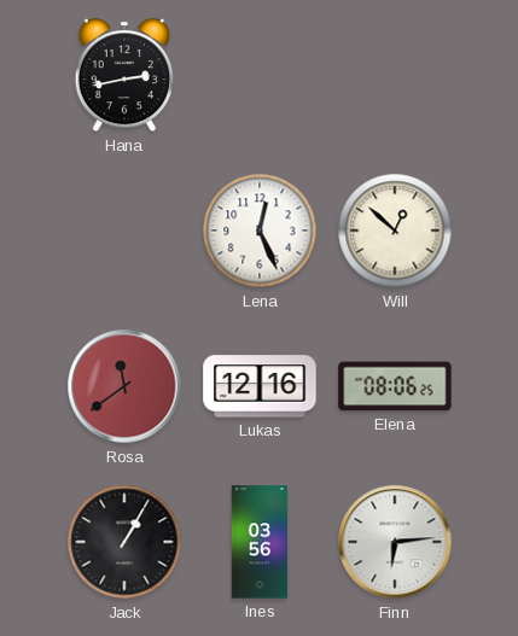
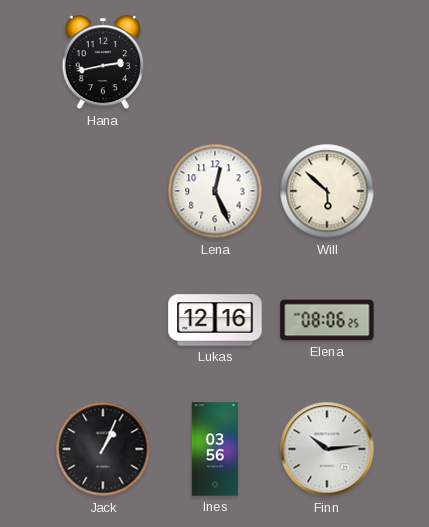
Will: 12:52 -> 5:52 (327, 191)
Rosa: 11:39 -> none (124, 386)
Jack: 1:05 -> 1:04 (103, 449)
Finn: 6:14 -> 10:14 (327, 449)
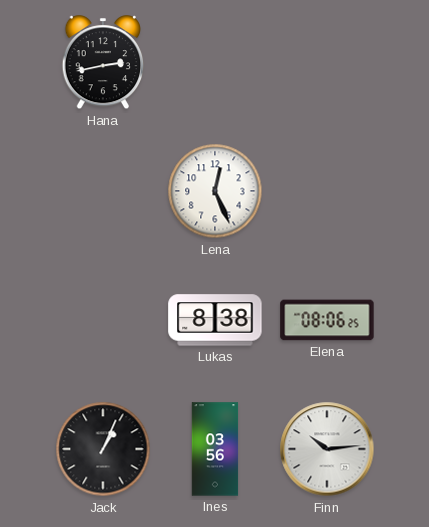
Will: 5:52 -> none (327, 191)
Lukas: 12:16 -> 8:38 (215, 320)
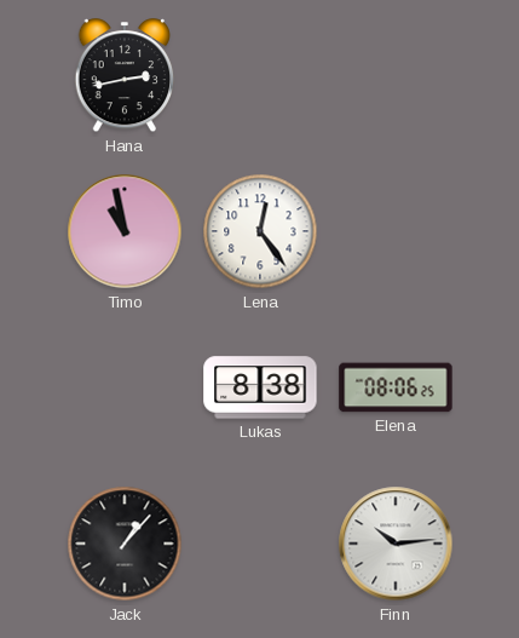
Timo: none -> 10:58 (125, 231)
Lena: 12:26 -> 12:24 (260, 231)
Jack: 1:04 -> 1:07 (125, 544)
Ines: 03:56 -> none (215, 449)
